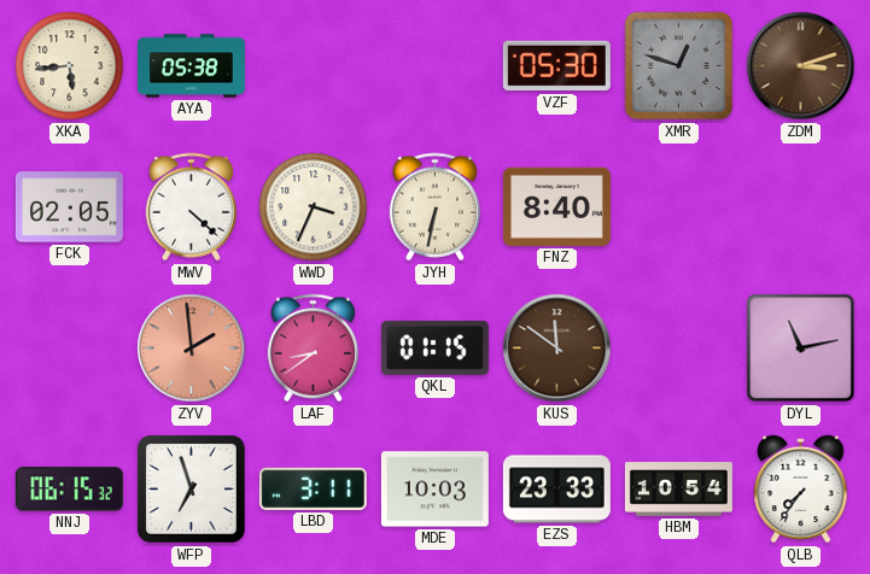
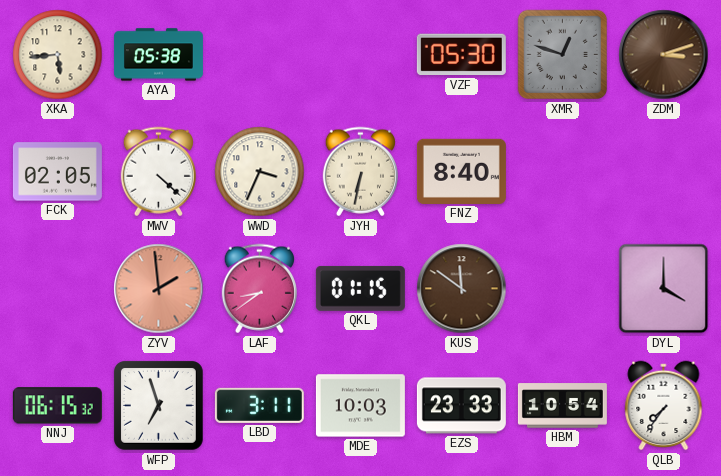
DYL: 11:13 -> 4:00 (664, 289)
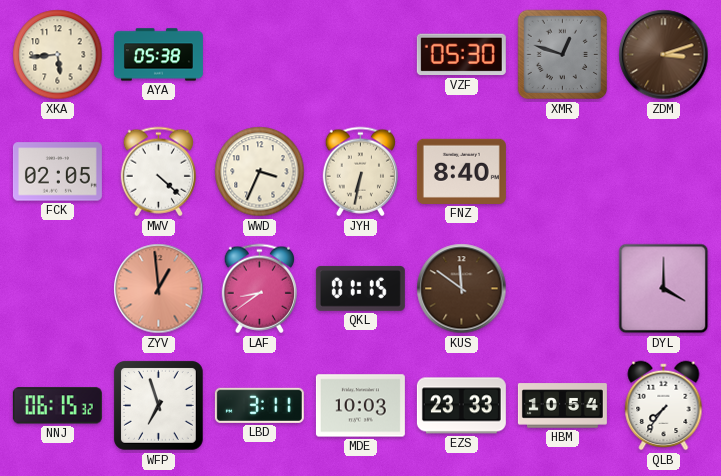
ZYV: 1:59 -> 12:59 (159, 289)
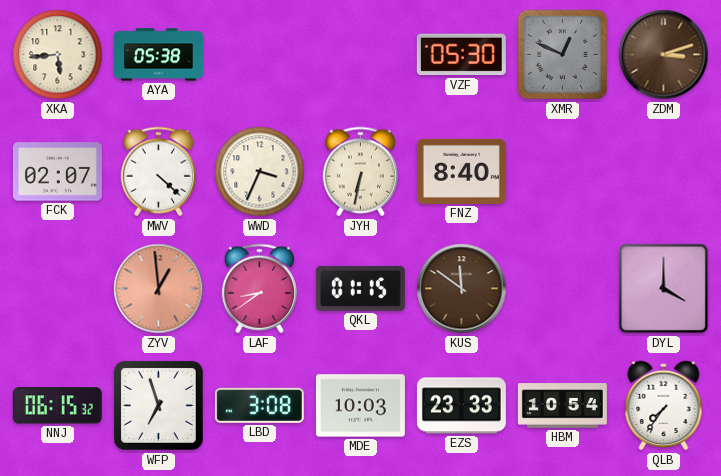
XMR: 12:48 -> 12:49 (563, 55)
FCK: 02:05 -> 02:07 (57, 172)
LBD: 3:11 -> 3:08 (259, 405)
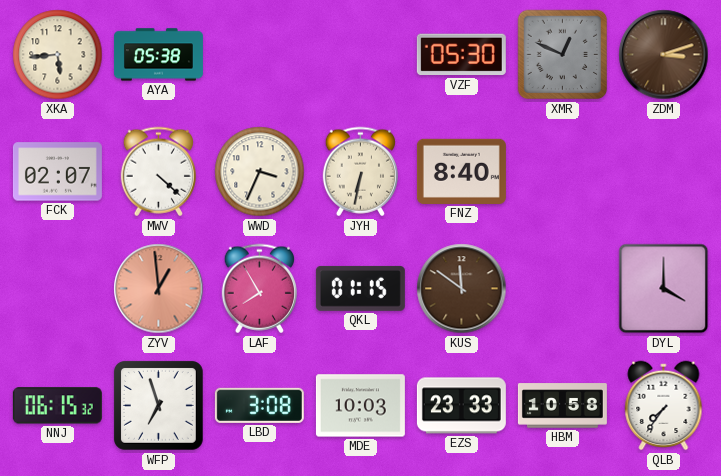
LAF: 8:39 -> 7:55 (259, 289)
HBM: 10:54 -> 10:58 (562, 406)
